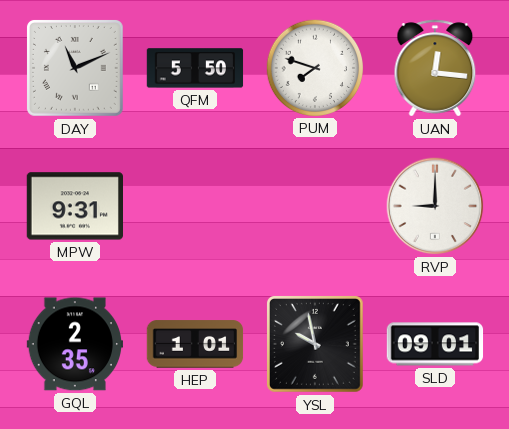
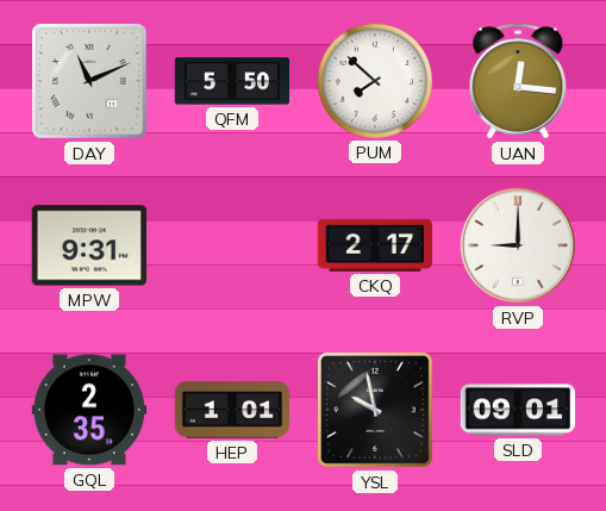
PUM: 7:48 -> 7:52 (374, 80)
CKQ: none -> 2:17 (375, 245)
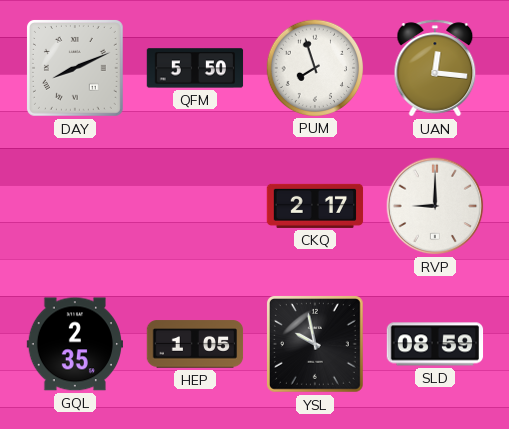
DAY: 11:11 -> 8:11 (75, 68)
PUM: 7:52 -> 7:57 (314, 67)
MPW: 9:31 -> none (88, 245)
HEP: 1:01 -> 1:05 (195, 344)
SLD: 09:01 -> 08:59 (435, 344)
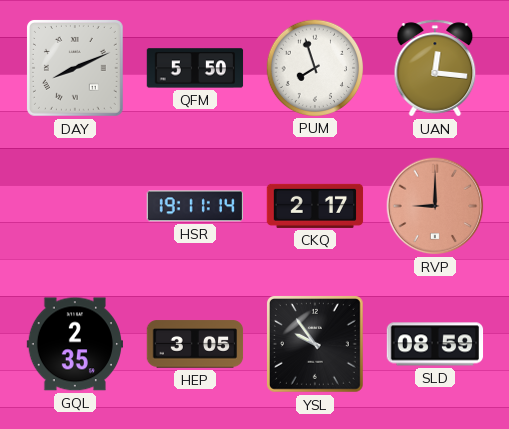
HSR: none -> 19:11 (194, 206)
RVP dial: white -> salmon (435, 206)
HEP: 1:05 -> 3:05 (195, 344)
YSL: 9:58 -> 9:54 (315, 344)
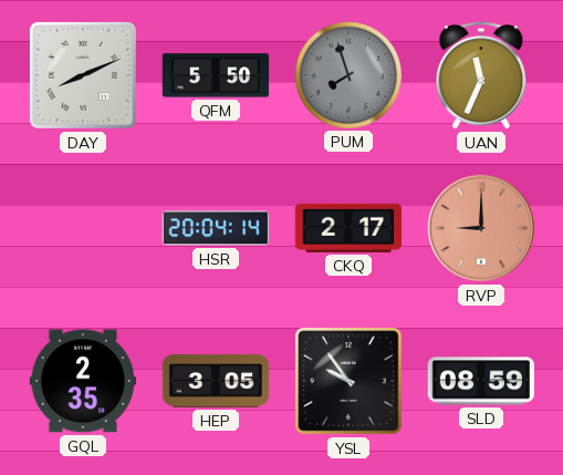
PUM dial: white -> grey (347, 74)
UAN: 12:16 -> 11:34 (481, 75)
HSR: 19:11 -> 20:04 (215, 228)
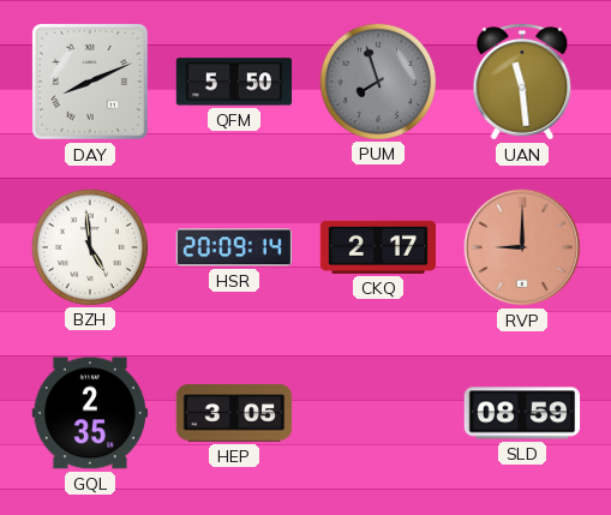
UAN: 11:34 -> 11:29 (522, 82)
BZH: none -> 4:59 (89, 246)
HSR: 20:04 -> 20:09 (233, 247)
YSL: 9:54 -> none (348, 381)
